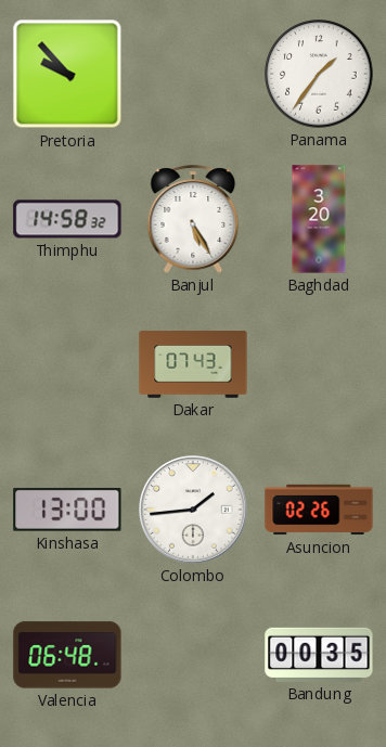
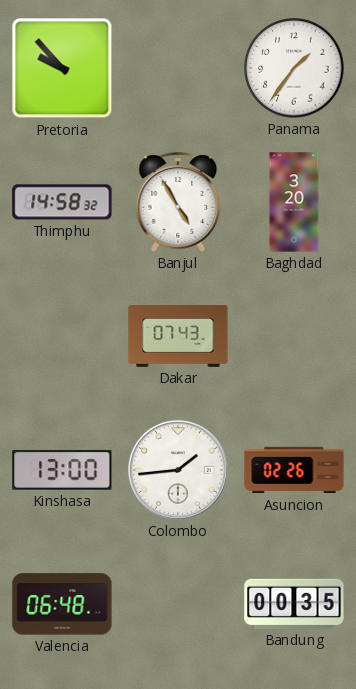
Banjul: 5:25 -> 4:55 (178, 202)
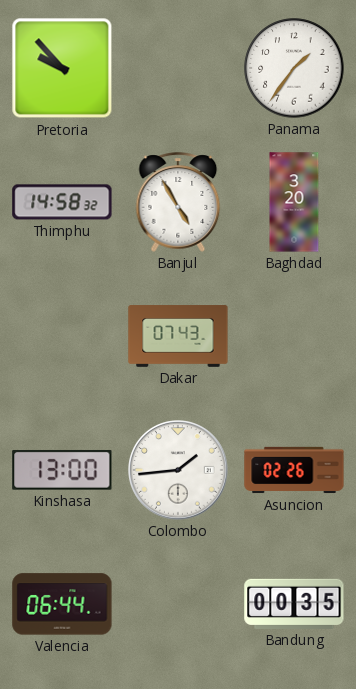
Valencia: 06:48 -> 06:44 (62, 604)
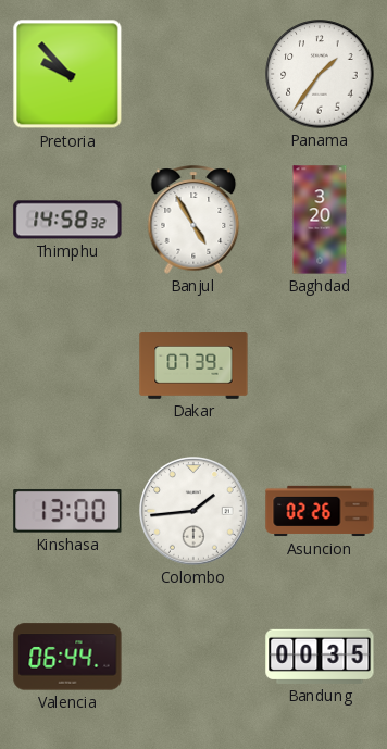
Dakar: 07:43 -> 07:39 (193, 365)
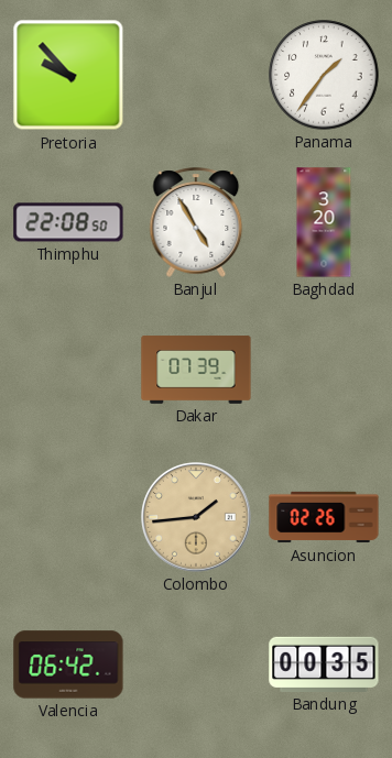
Thimphu: 14:58 -> 22:08 (68, 222)
Kinshasa: 13:00 -> none (67, 511)
Colombo dial: white -> champagne (197, 518)
Valencia: 06:44 -> 06:42 (68, 664)
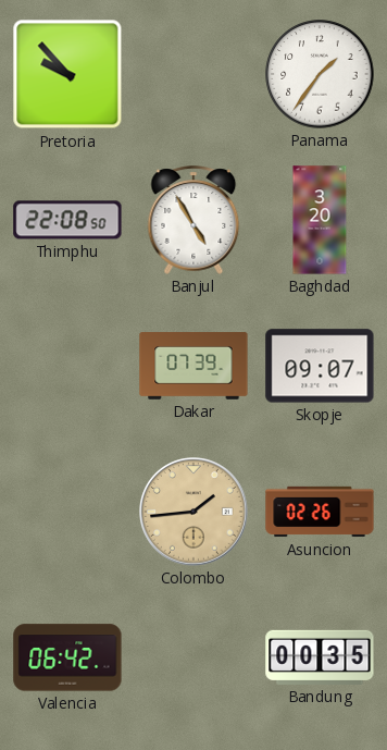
Skopje: none -> 09:07 (320, 366)
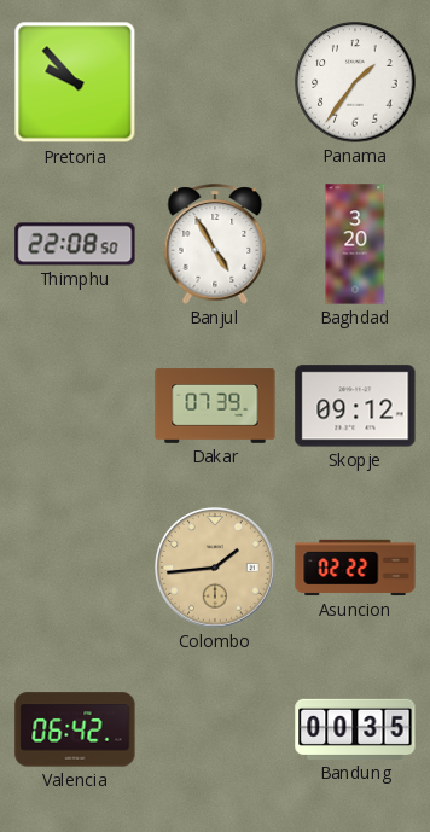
Skopje: 09:07 -> 09:12 (355, 406)
Asuncion: 02:26 -> 02:22 (355, 568)
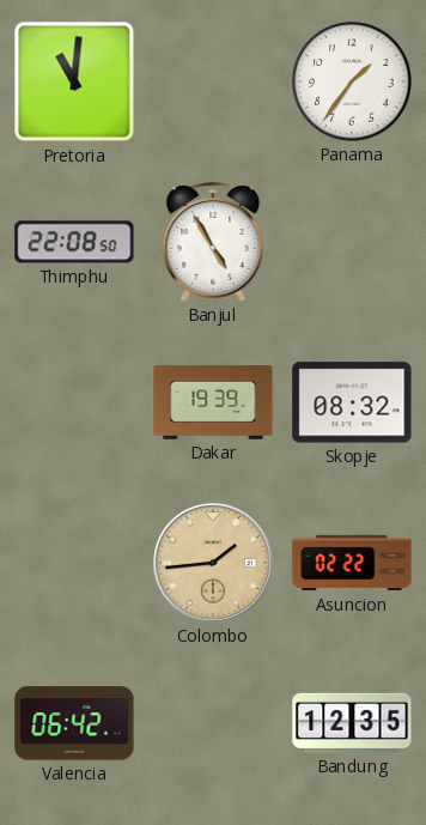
Pretoria: 9:53 -> 11:01 (74, 81)
Baghdad: 3:20 -> none (355, 244)
Dakar: 07:39 -> 19:39 (213, 402)
Skopje: 09:12 -> 08:32 (352, 402)
Bandung: 00:35 -> 12:35 (352, 723)
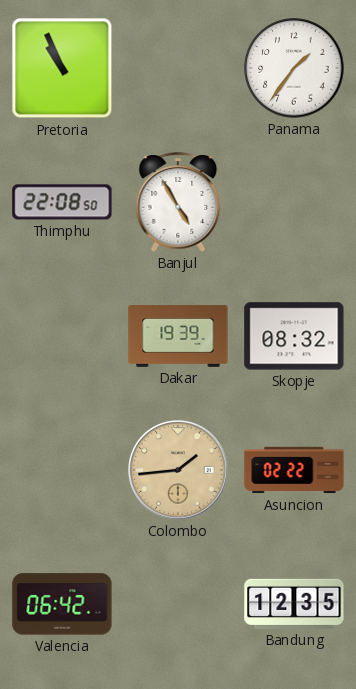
Pretoria: 11:01 -> 10:56 (62, 68)
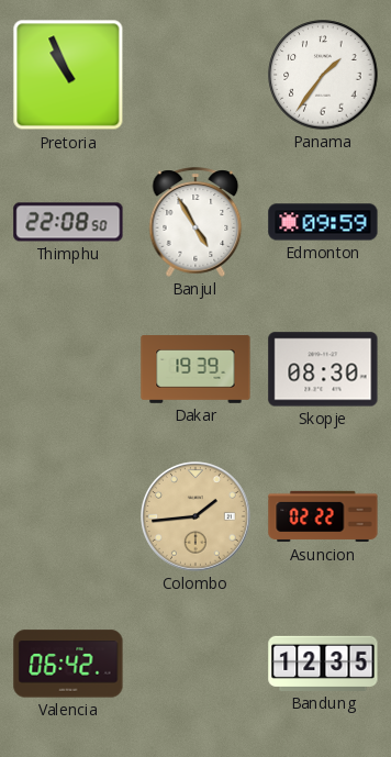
Edmonton: none -> 09:59 (323, 222)
Skopje: 08:32 -> 08:30 (323, 369)
